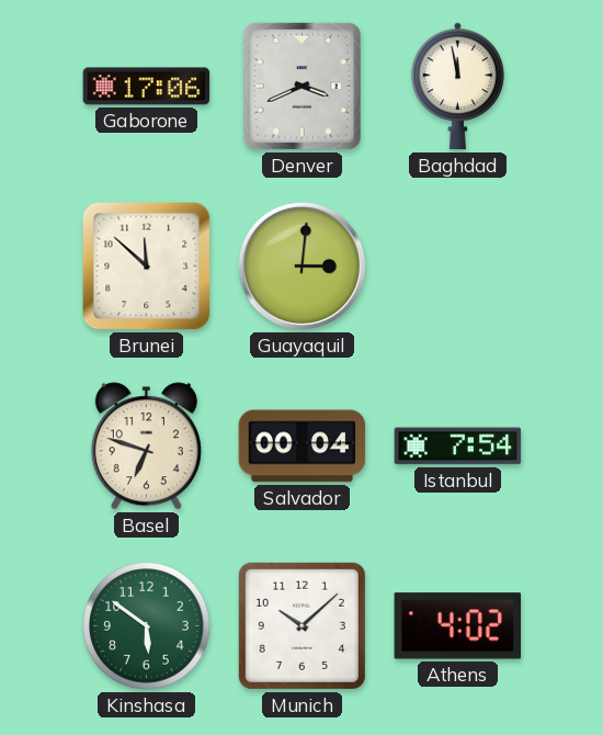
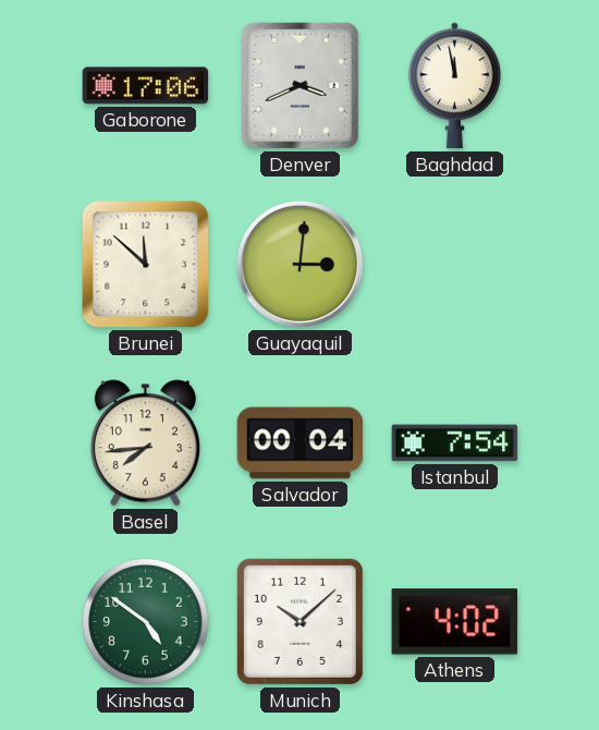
Basel: 6:48 -> 7:44 (145, 443)
Kinshasa: 5:51 -> 4:51 (146, 622)
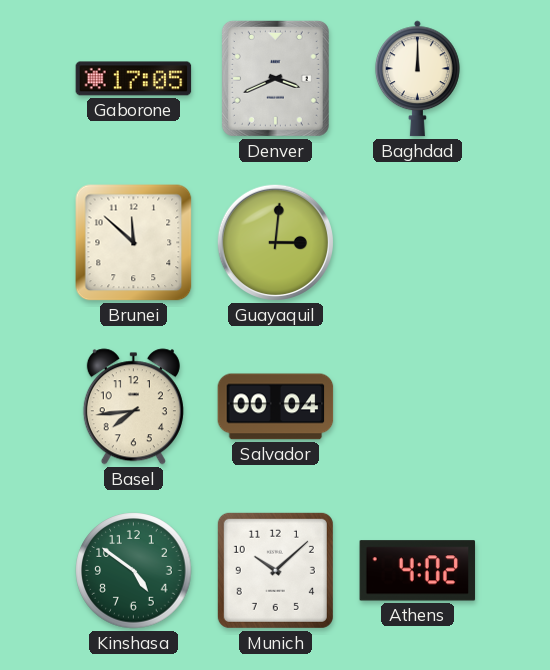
Gaborone: 17:06 -> 17:05 (134, 79)
Baghdad: 11:58 -> 12:00 (417, 79)
Istanbul: 7:54 -> none (455, 443)
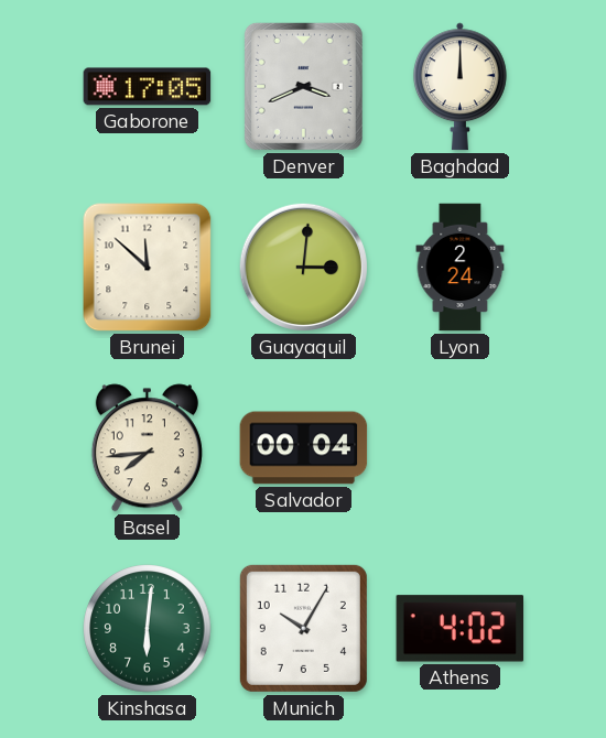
Lyon: none -> 2:24 (461, 268)
Kinshasa: 4:51 -> 6:01 (148, 629)
Munich: 10:08 -> 10:05 (303, 628)
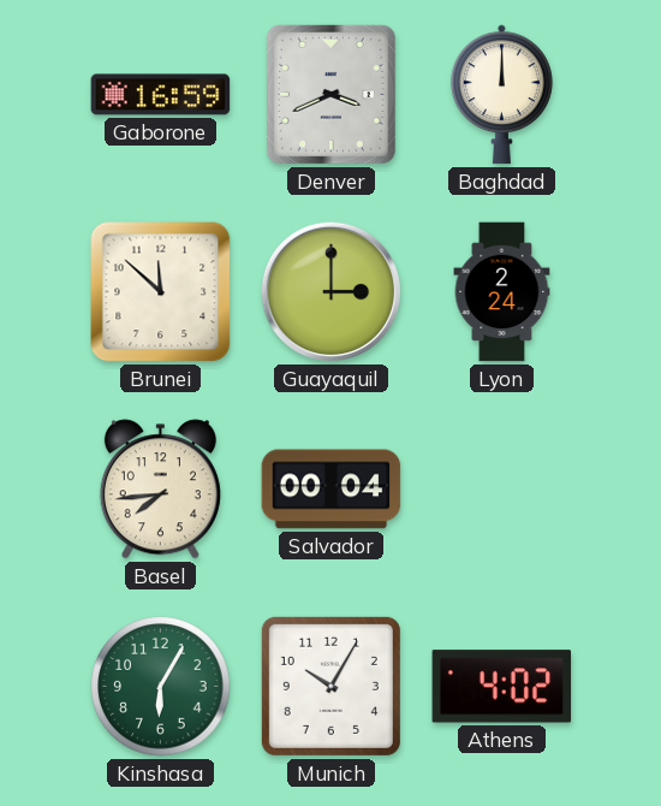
Gaborone: 17:05 -> 16:59 (161, 95)
Guayaquil: 3:01 -> 3:00 (330, 291)
Kinshasa: 6:01 -> 6:05 (161, 687)
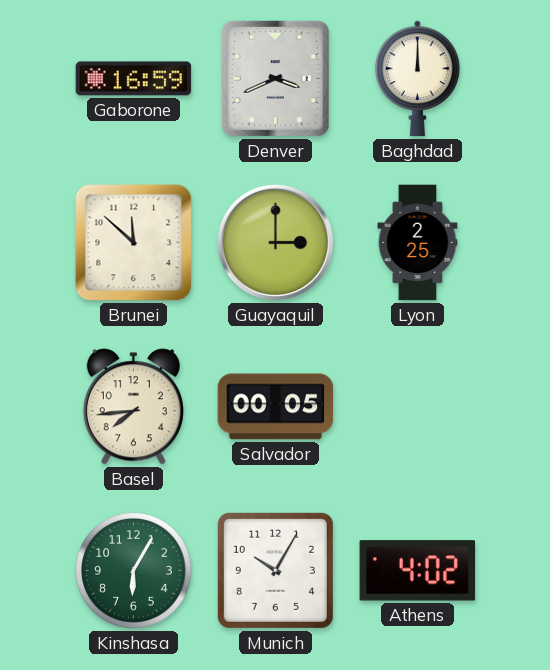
Lyon: 2:24 -> 2:25 (418, 243)
Salvador: 00:04 -> 00:05 (276, 407)
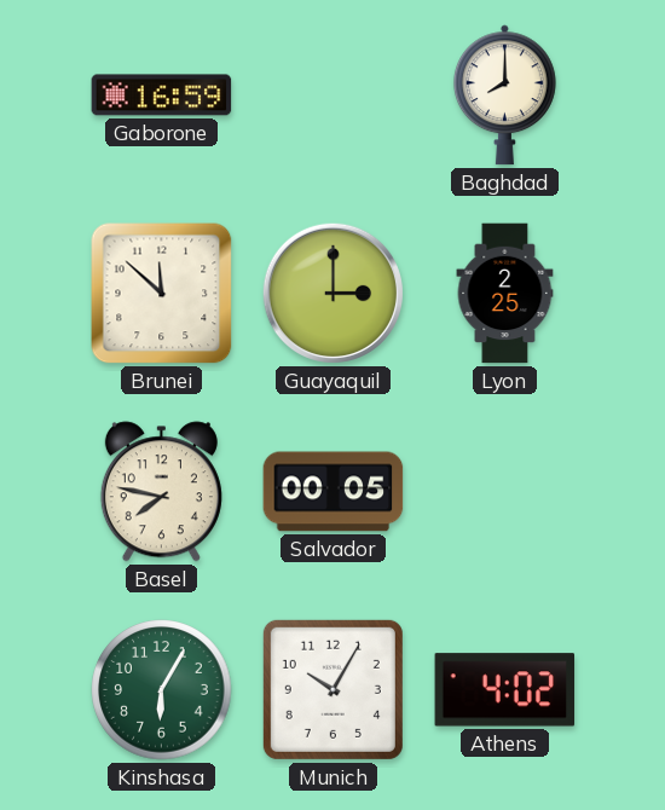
Denver: 3:41 -> none (275, 78)
Baghdad: 12:00 -> 8:00 (504, 96)
Basel: 7:44 -> 7:47 (161, 492)
